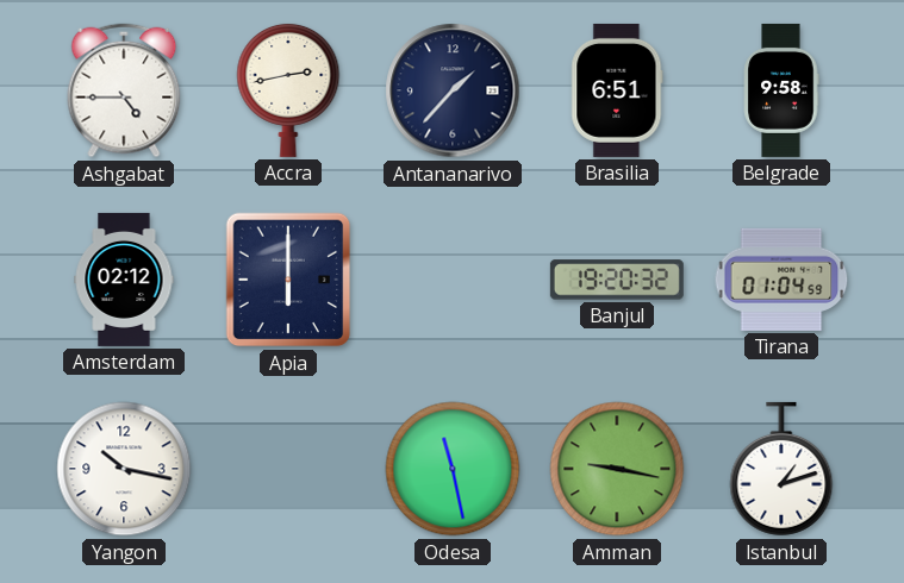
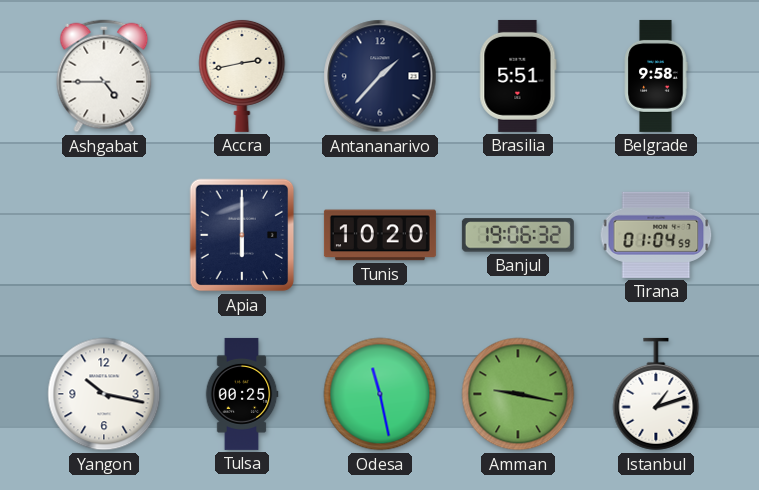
Brasilia: 6:51 -> 5:51 (518, 76)
Amsterdam: 02:12 -> none (124, 280)
Tunis: none -> 10:20 (380, 235)
Banjul: 19:20 -> 19:06 (518, 235)
Tulsa: none -> 00:25 (242, 394)
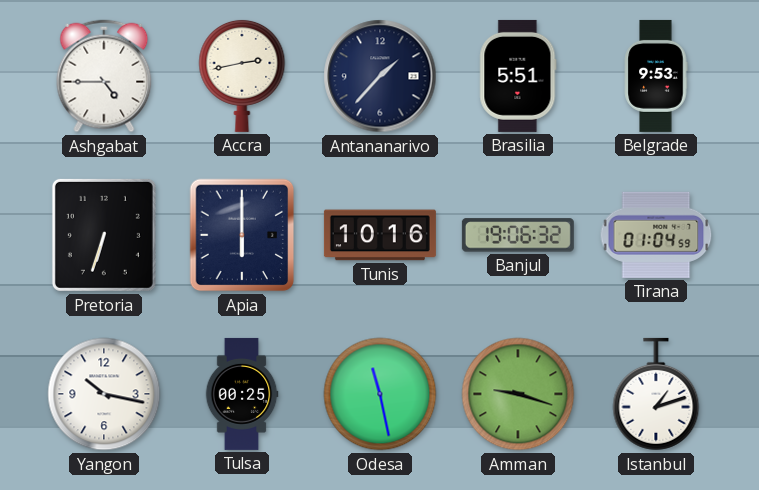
Belgrade: 9:58 -> 9:53 (656, 76)
Pretoria: none -> 6:33 (104, 235)
Tunis: 10:20 -> 10:16 (380, 235)
Amman: 9:17 -> 9:18 (518, 394)
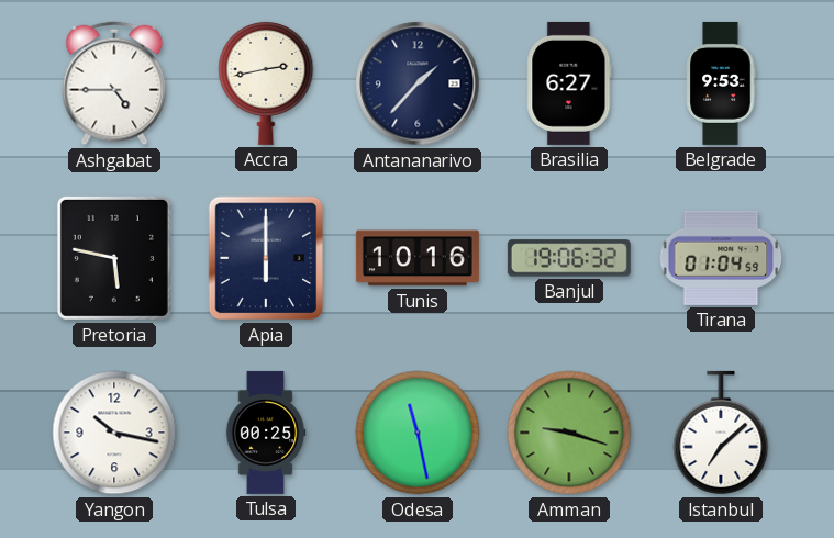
Brasilia: 5:51 -> 6:27 (569, 83)
Pretoria: 6:33 -> 5:47 (114, 258)
Istanbul: 1:12 -> 7:08 (721, 433)
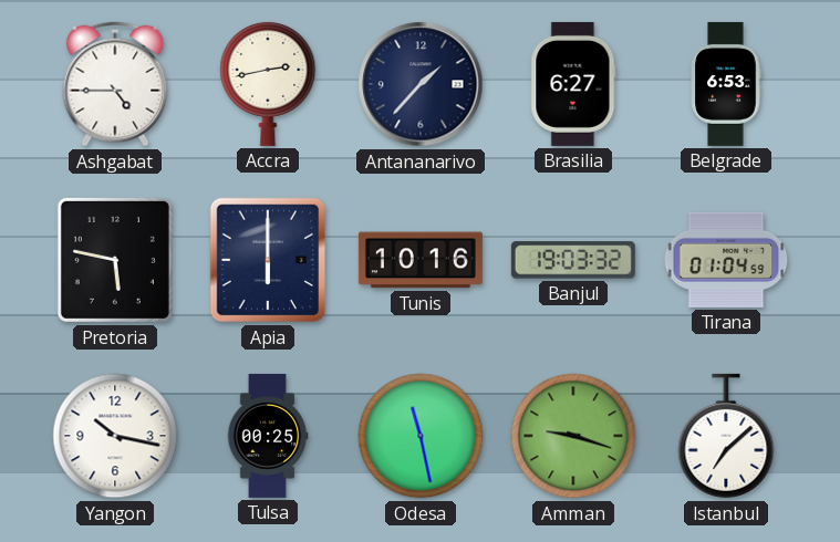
Belgrade: 9:53 -> 6:53 (726, 84)
Banjul: 19:06 -> 19:03 (573, 260)
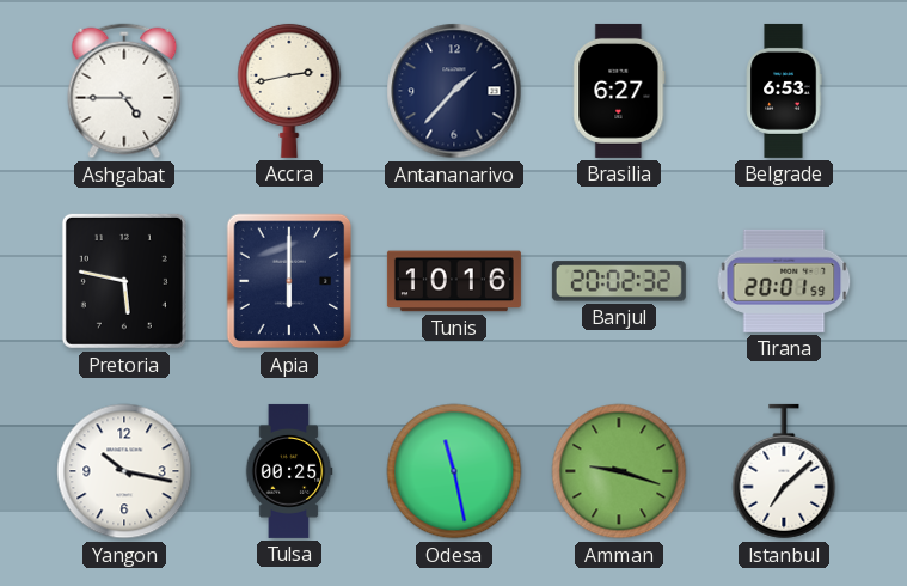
Banjul: 19:03 -> 20:02 (619, 281)
Tirana: 01:04 -> 20:01 (784, 281)
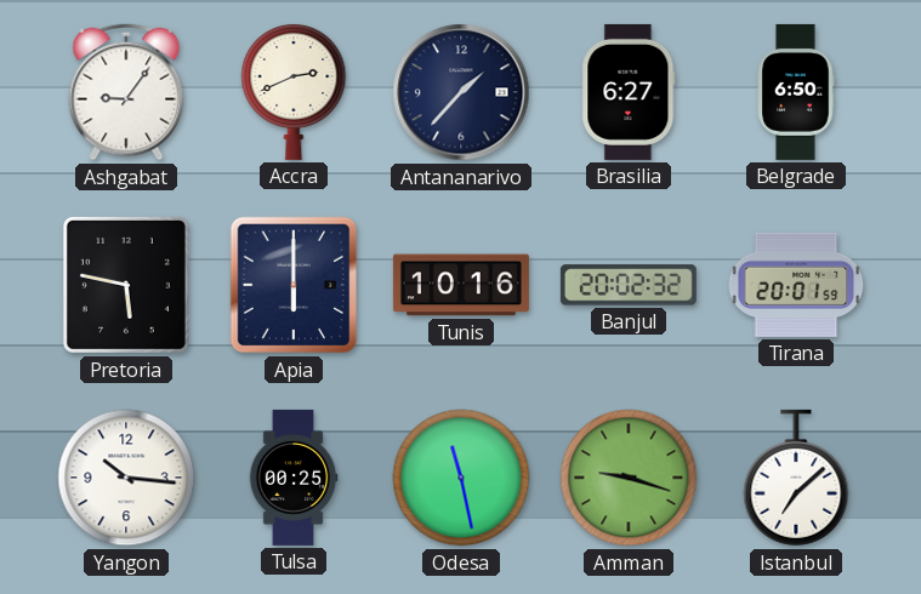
Ashgabat: 4:45 -> 9:06 (126, 92)
Accra: 2:43 -> 2:41 (294, 91)
Belgrade: 6:53 -> 6:50 (796, 92)
Yangon: 10:17 -> 10:16 (126, 478)
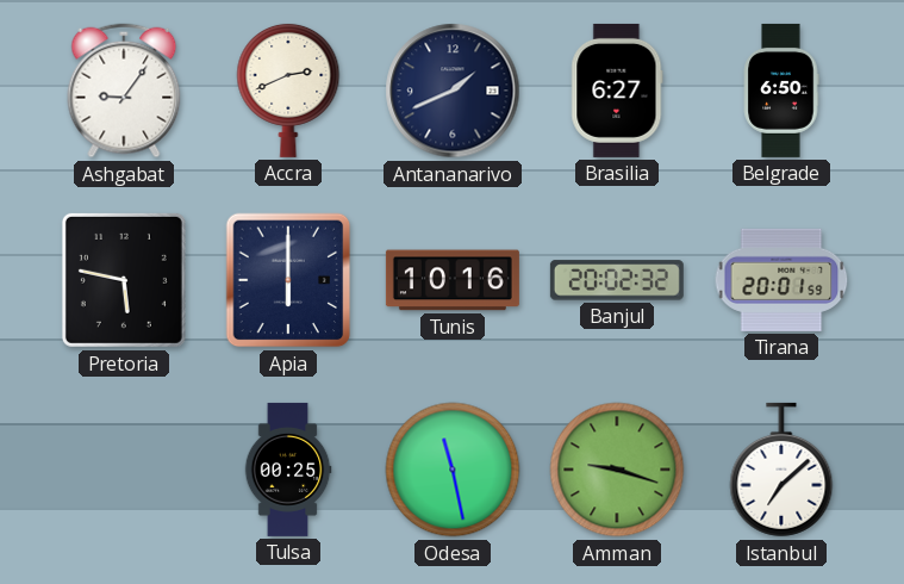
Antananarivo: 1:37 -> 1:41 (453, 91)
Yangon: 10:16 -> none (126, 478)
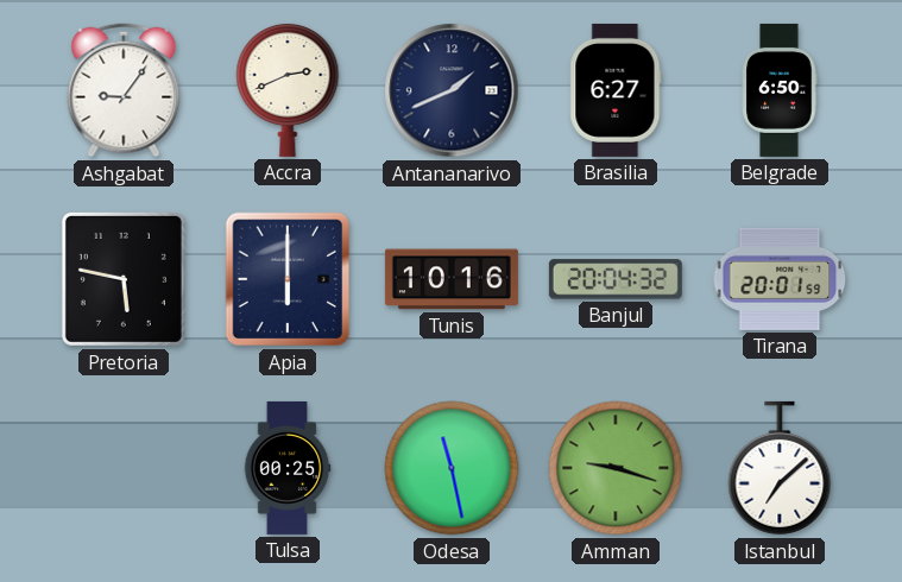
Banjul: 20:02 -> 20:04 (616, 279)
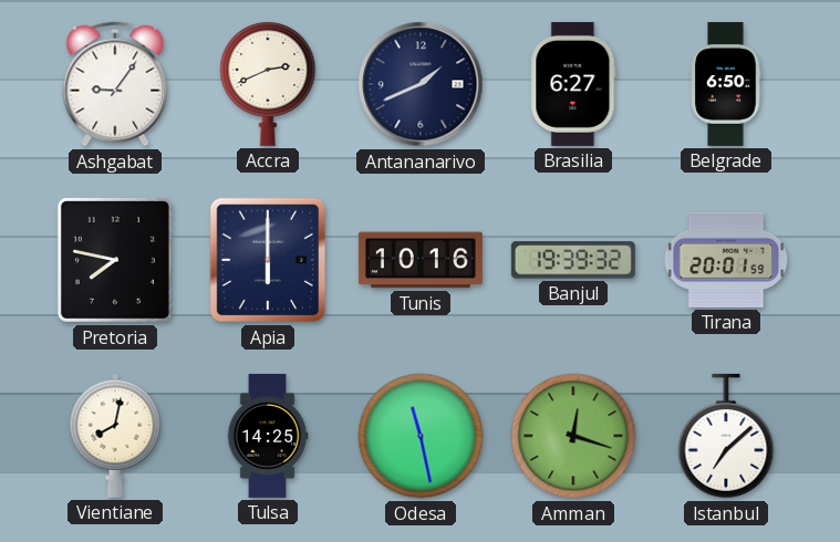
Pretoria: 5:47 -> 7:47 (115, 260)
Banjul: 20:04 -> 19:39 (573, 260)
Vientiane: none -> 8:02 (115, 436)
Tulsa: 00:25 -> 14:25 (268, 436)
Amman: 9:18 -> 12:18 (573, 436)
